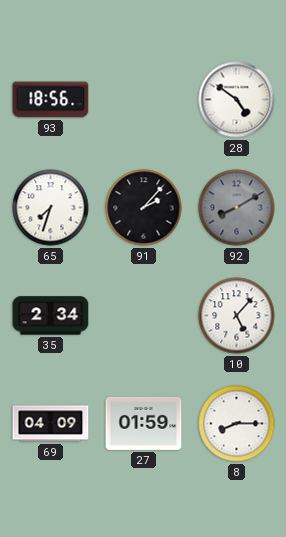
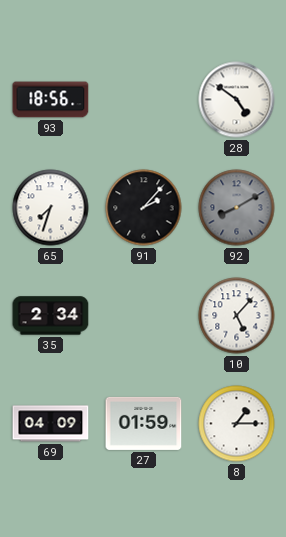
8: 8:15 -> 1:15 (237, 424)
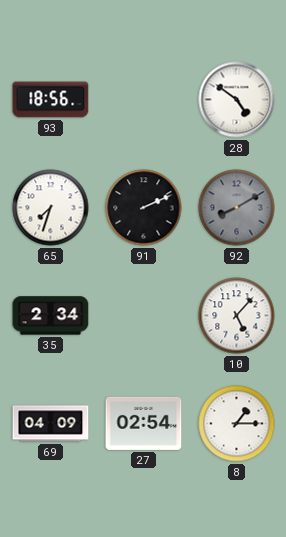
91: 2:07 -> 2:11 (144, 208)
27: 01:59 -> 02:54 (144, 423)
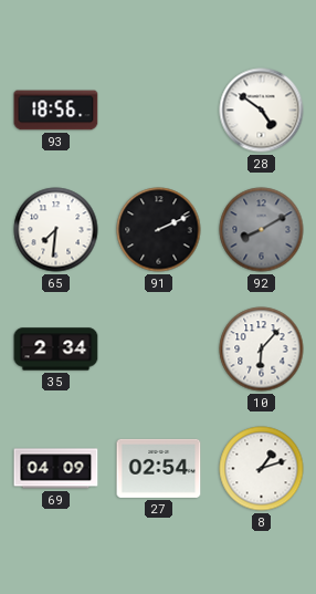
65: 7:33 -> 7:31 (56, 230)
10: 5:07 -> 6:07 (262, 350)
8: 1:15 -> 1:12 (262, 469)
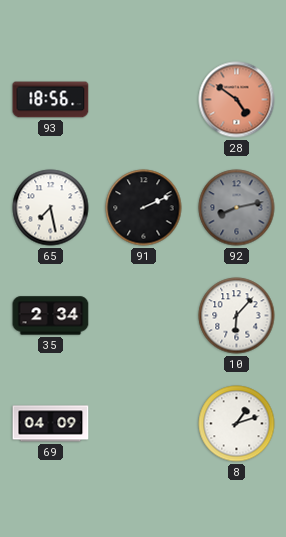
28 dial: white -> salmon (237, 100)
65: 7:31 -> 7:28 (51, 208)
92: 8:10 -> 8:13 (237, 208)
27: 02:54 -> none (159, 468)
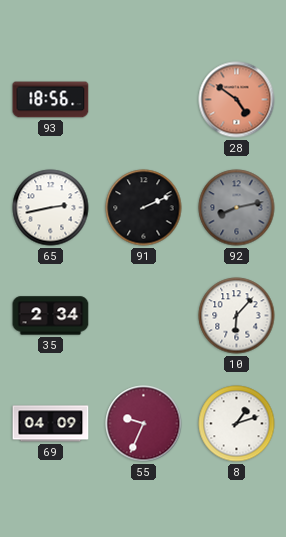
65: 7:28 -> 2:43 (51, 208)
55: none -> 9:34 (144, 424)
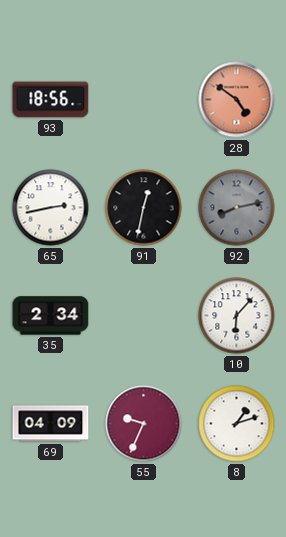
91: 2:11 -> 12:32 (144, 208)
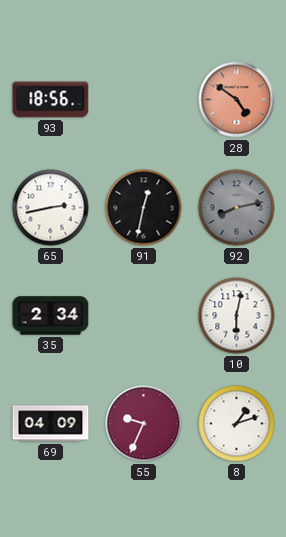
10: 6:07 -> 6:02 (237, 316)
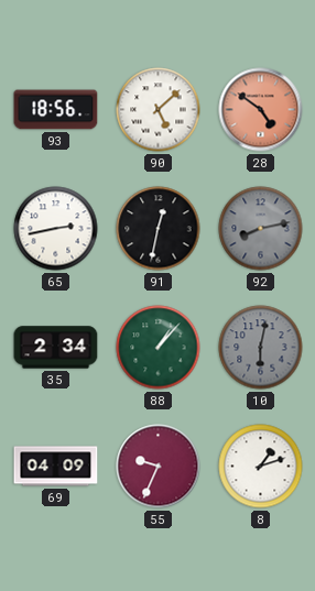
90: none -> 5:08 (159, 110)
88: none -> 1:07 (159, 348)
10 dial: white -> grey (261, 348)
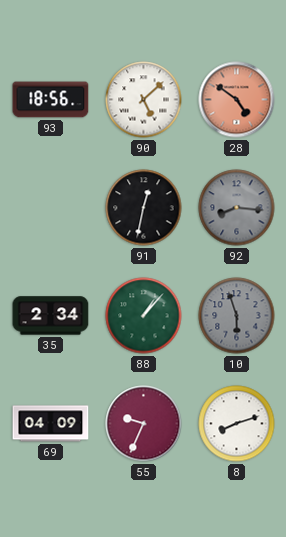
65: 2:43 -> none (56, 229)
92: 8:13 -> 8:16 (237, 208)
10: 6:02 -> 5:57 (237, 316)
8: 1:12 -> 8:12 (237, 424)
